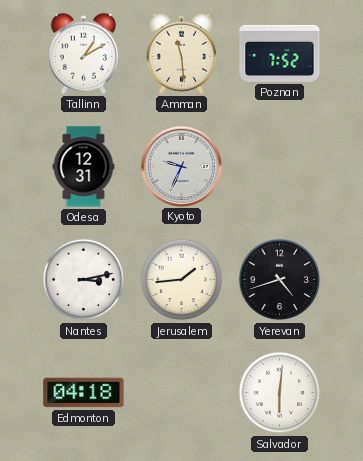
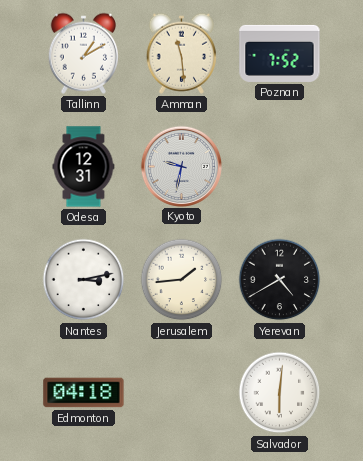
Kyoto: 9:34 -> 9:32 (181, 166)
Yerevan: 4:42 -> 4:40 (280, 280)
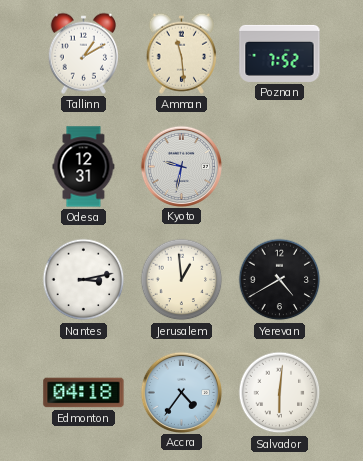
Jerusalem: 1:44 -> 12:59 (182, 280)
Accra: none -> 4:36 (181, 392)
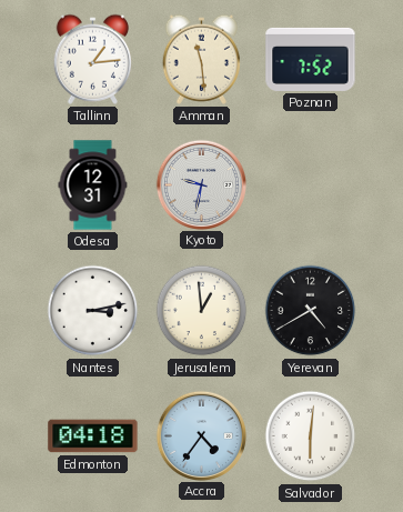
Tallinn: 1:10 -> 1:14 (92, 59)
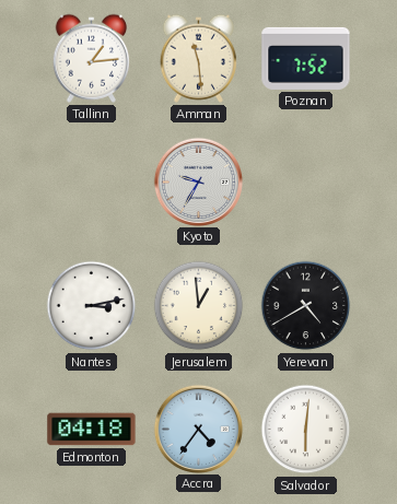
Odesa: 12:31 -> none (93, 185)
Kyoto: 9:32 -> 9:35 (198, 181)
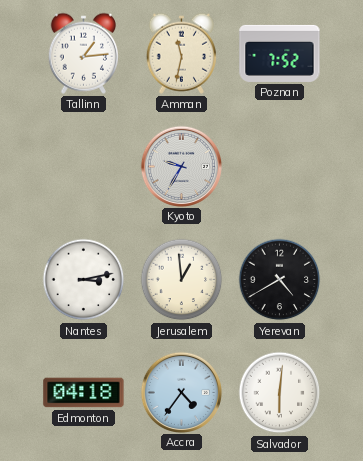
Amman: 11:29 -> 11:32 (181, 53)
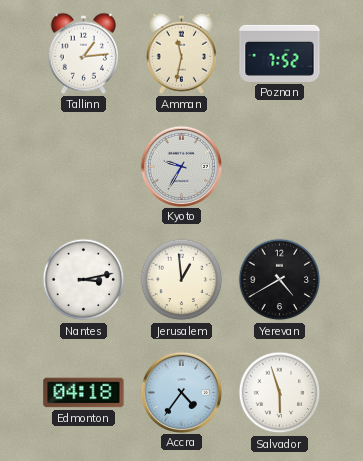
Salvador: 6:01 -> 5:57 (280, 393)
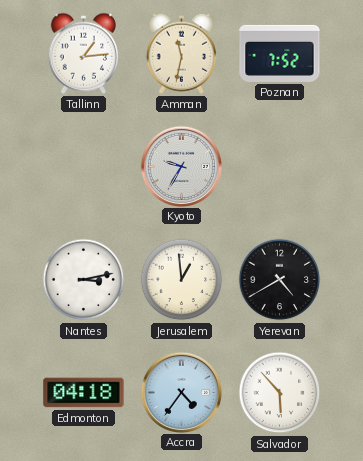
Salvador: 5:57 -> 5:53 (280, 393)
